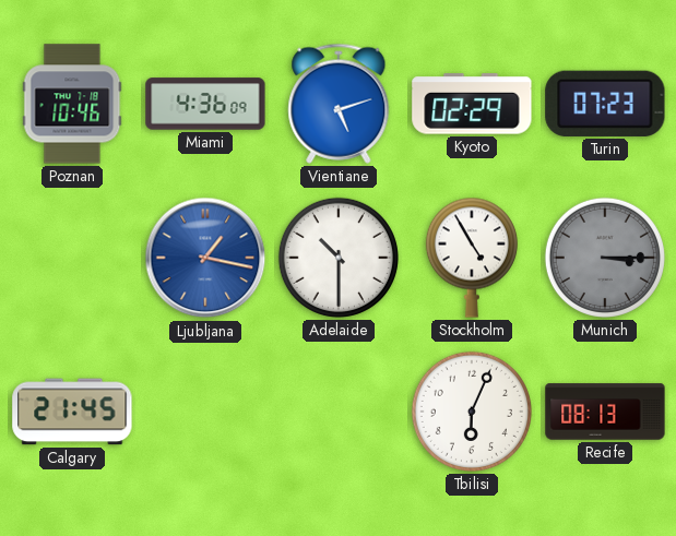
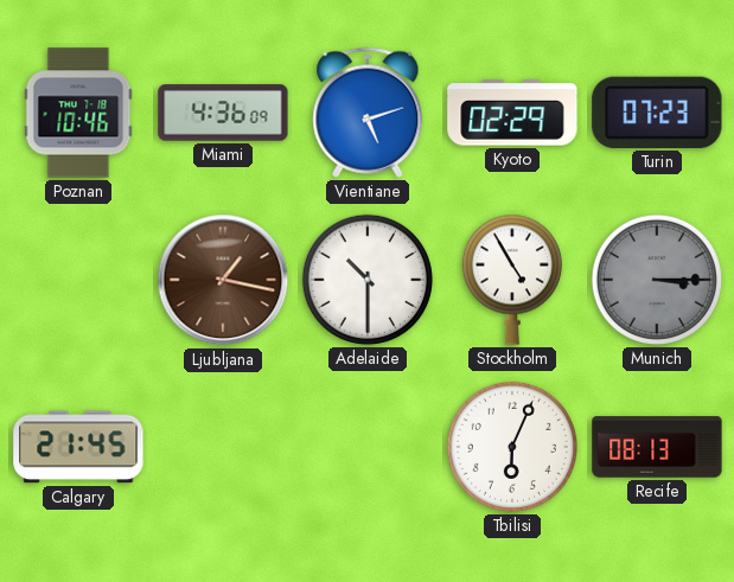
Ljubljana dial: blue -> brown (223, 280)
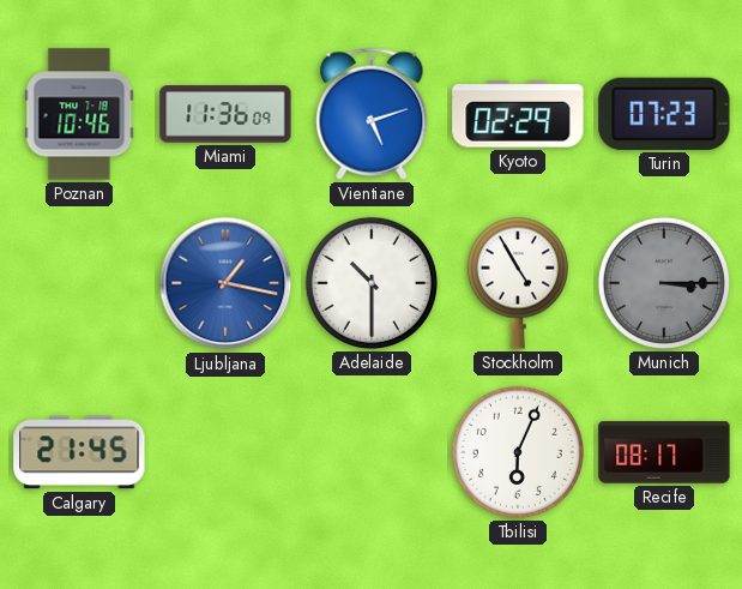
Miami: 4:36 -> 11:36 (225, 114)
Ljubljana dial: brown -> blue (225, 283)
Recife: 08:13 -> 08:17 (664, 452)
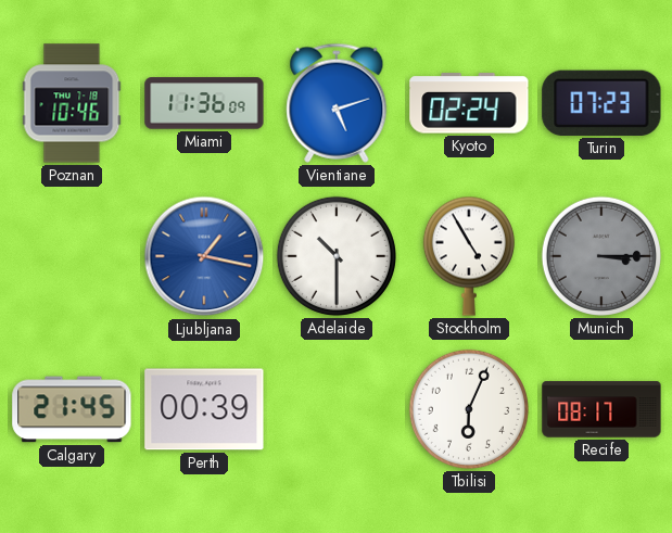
Kyoto: 02:29 -> 02:24 (469, 103)
Perth: none -> 00:39 (204, 409)
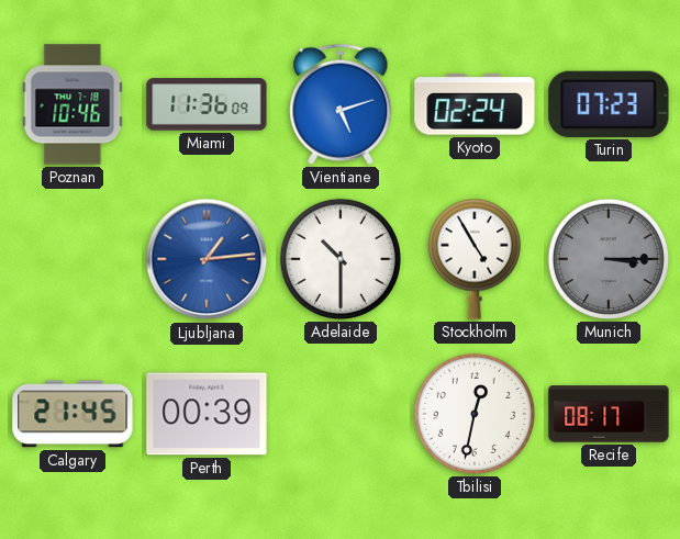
Ljubljana: 1:17 -> 1:14 (207, 259)
Tbilisi: 6:04 -> 12:32 (475, 414)
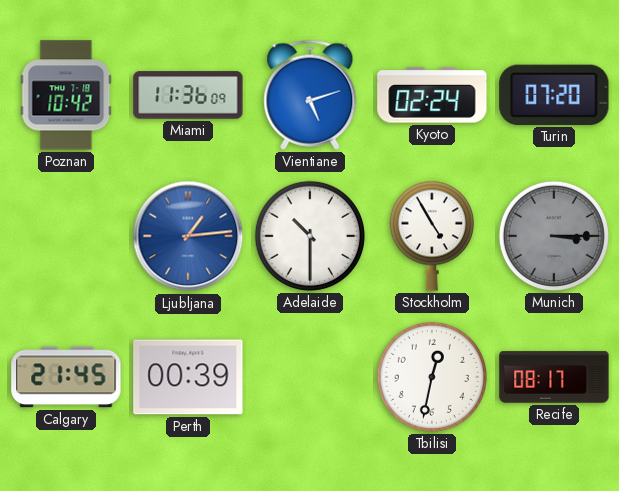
Poznan: 10:46 -> 10:42 (66, 95)
Turin: 07:23 -> 07:20 (554, 95)
